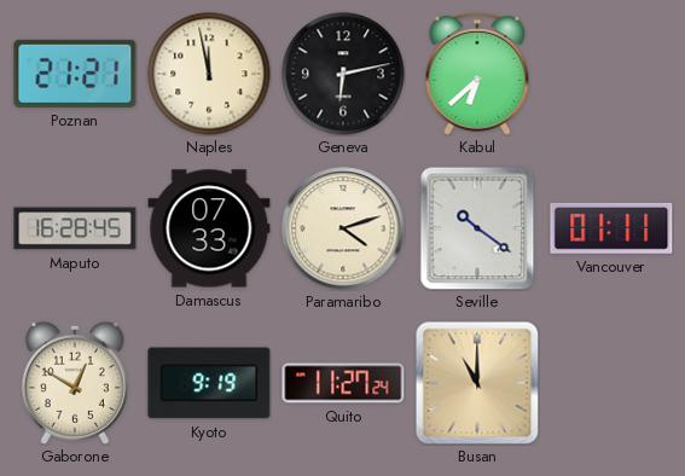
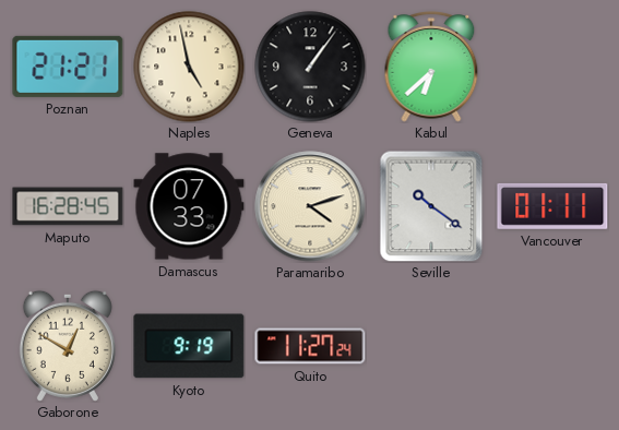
Naples: 11:58 -> 4:58 (189, 67)
Geneva: 6:13 -> 1:06 (310, 67)
Busan: 11:00 -> none (477, 383)
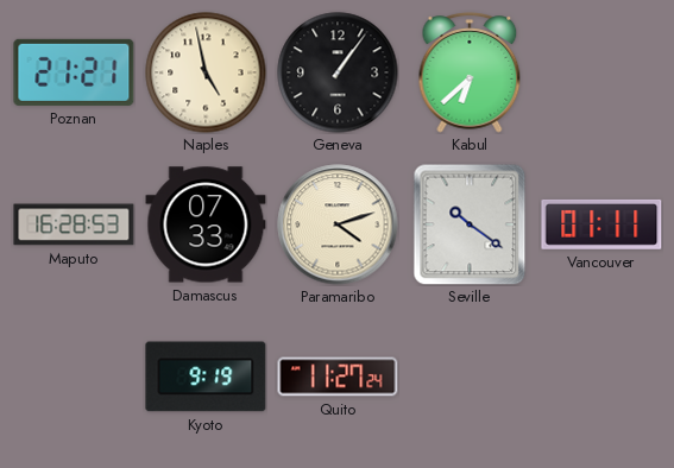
Maputo: 16:28:45 -> 16:28:53 (74, 224)
Gaborone: 12:50 -> none (68, 346)
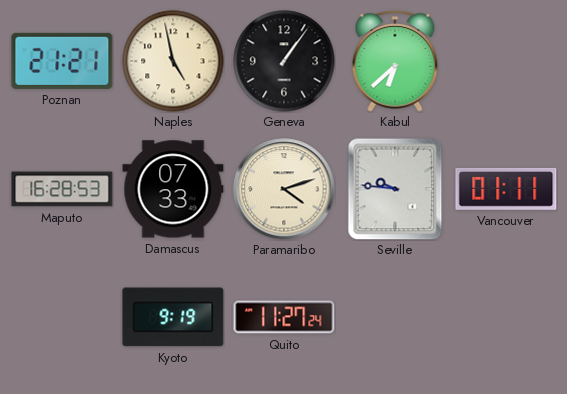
Seville: 10:21 -> 9:46 (395, 189)
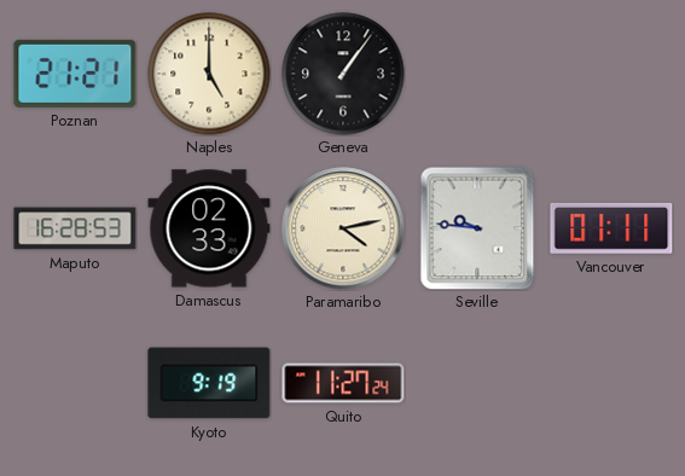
Naples: 4:58 -> 5:00 (209, 74)
Kabul: 6:38 -> none (395, 61)
Damascus: 07:33 -> 02:33 (209, 228)
Paramaribo: 4:12 -> 4:13 (343, 228)
